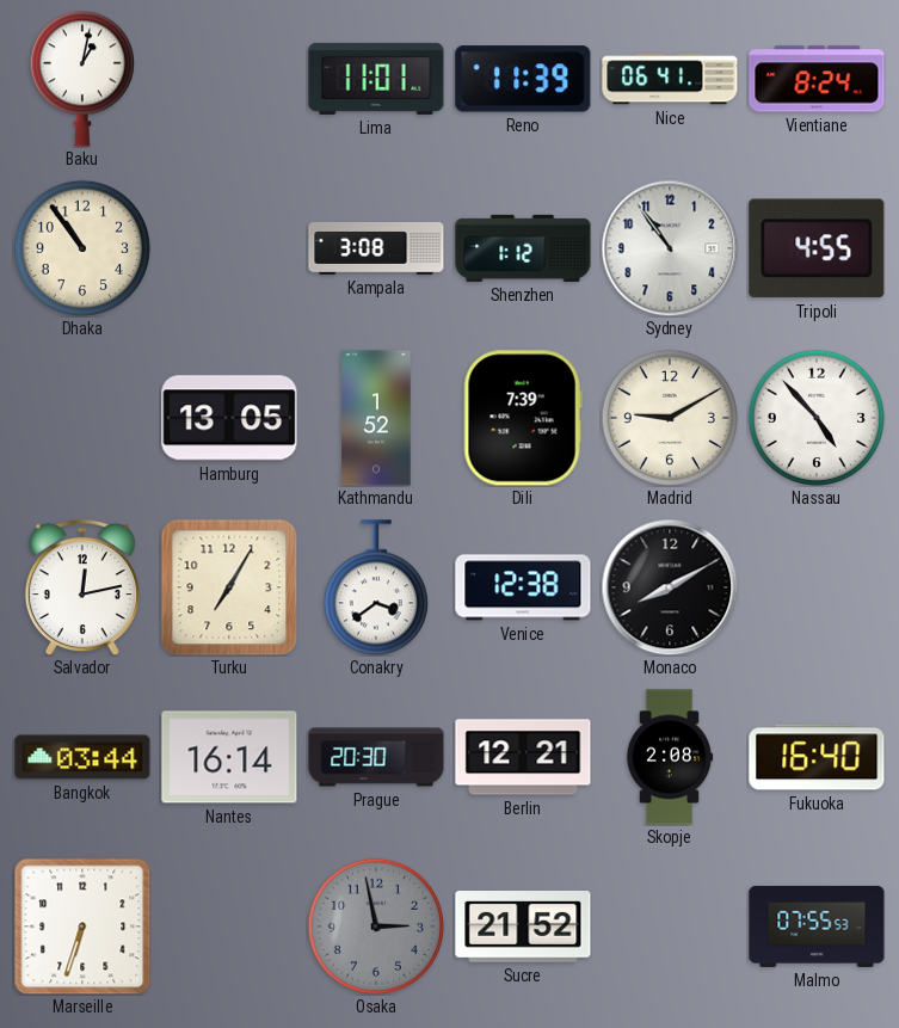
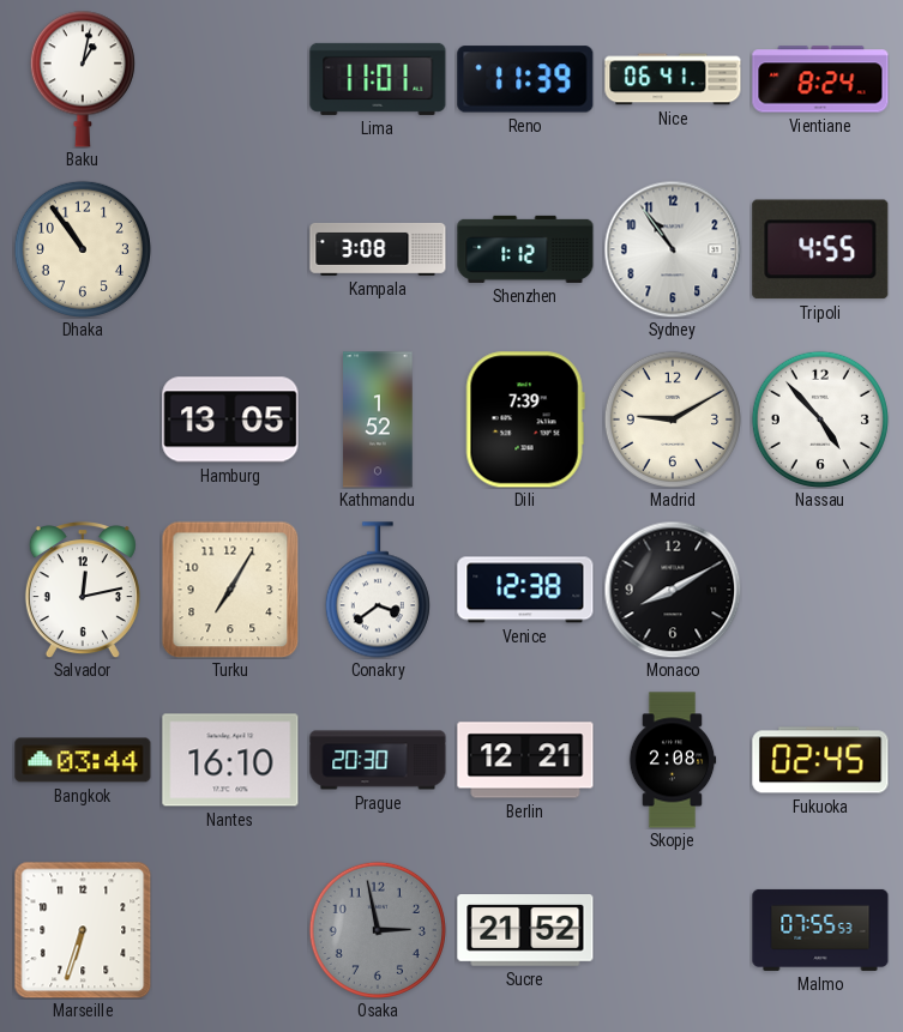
Nantes: 16:14 -> 16:10 (230, 760)
Fukuoka: 16:40 -> 02:45 (820, 760)
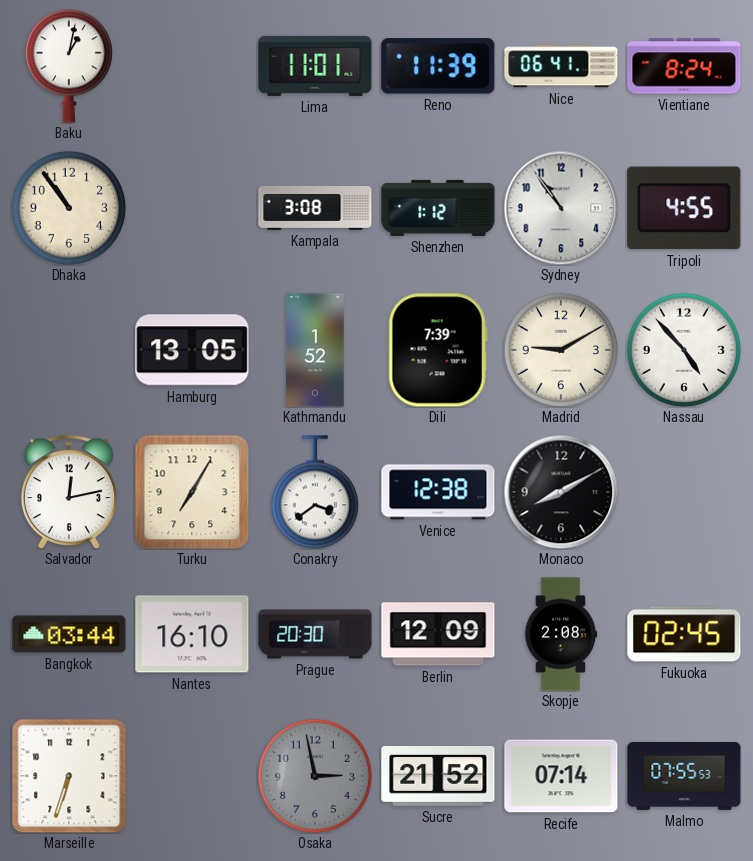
Berlin: 12:21 -> 12:09 (438, 634)
Recife: none -> 07:14 (561, 776)
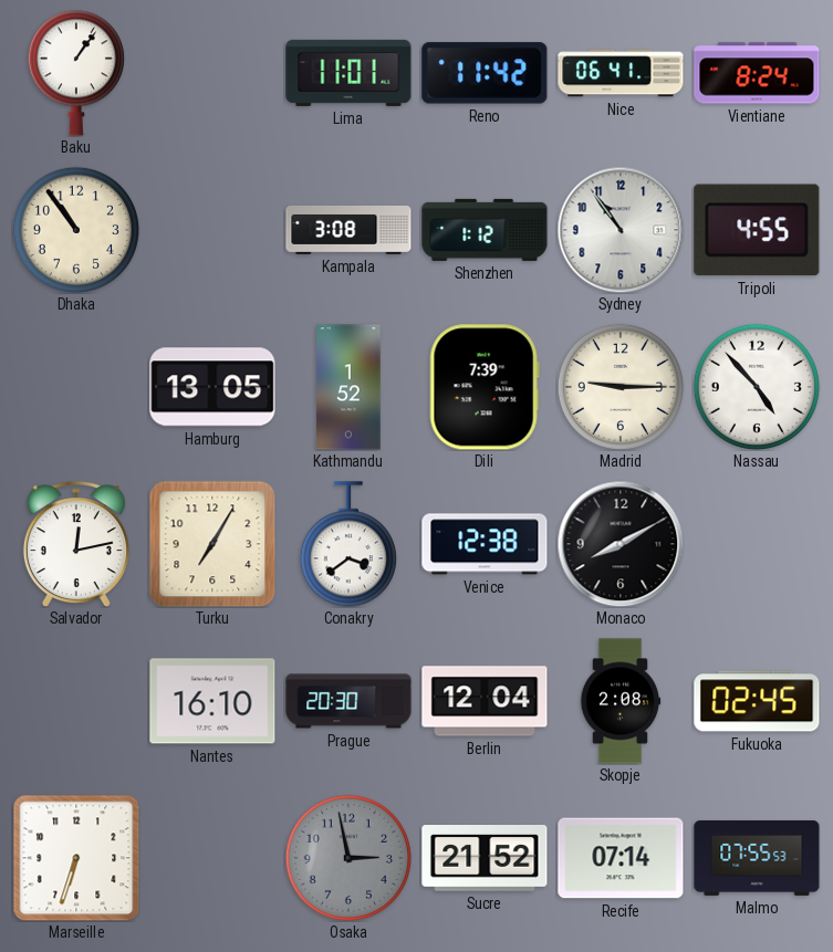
Baku: 1:02 -> 1:06 (76, 73)
Reno: 11:39 -> 11:42 (485, 73)
Madrid: 9:10 -> 9:15 (621, 387)
Bangkok: 03:44 -> none (69, 634)
Berlin: 12:09 -> 12:04 (485, 701)
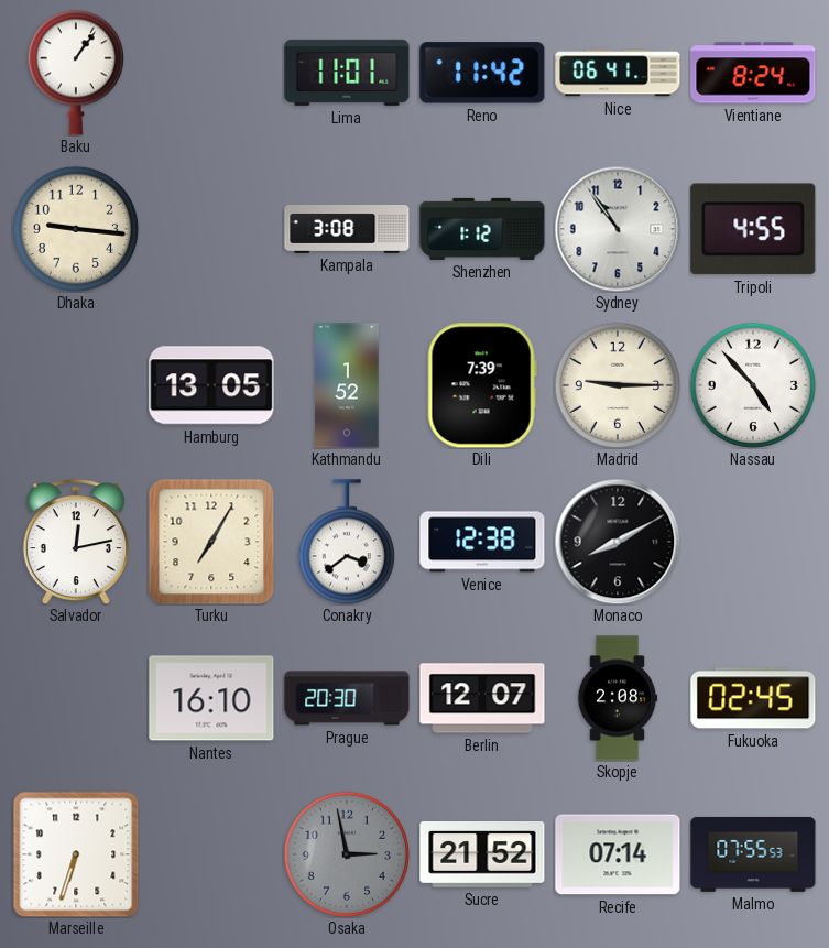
Dhaka: 10:54 -> 9:16 (76, 229)
Berlin: 12:04 -> 12:07 (482, 698)
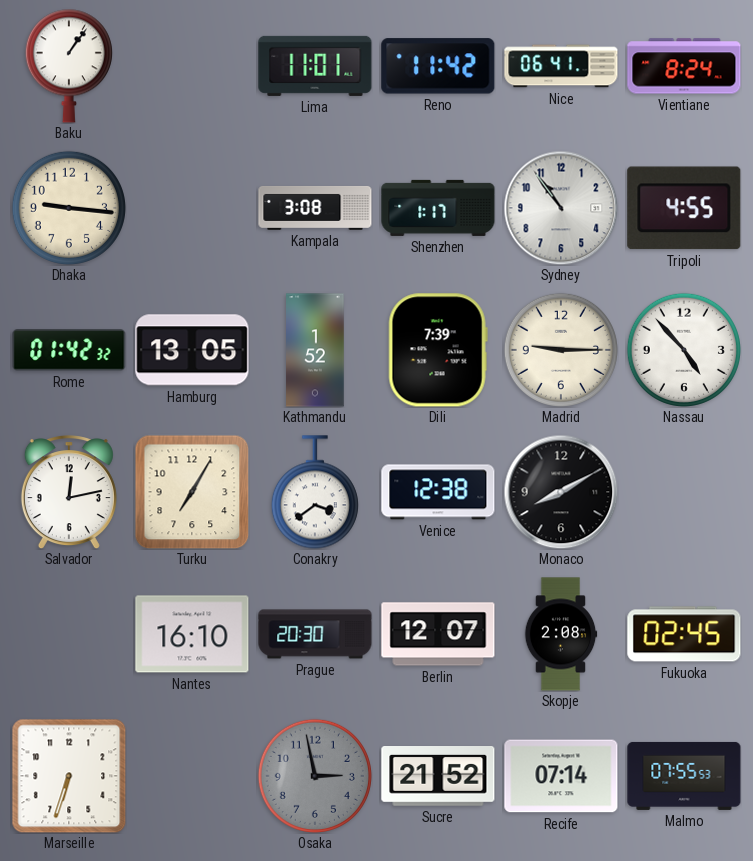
Shenzhen: 1:12 -> 1:17 (438, 208)
Rome: none -> 01:42 (69, 350)
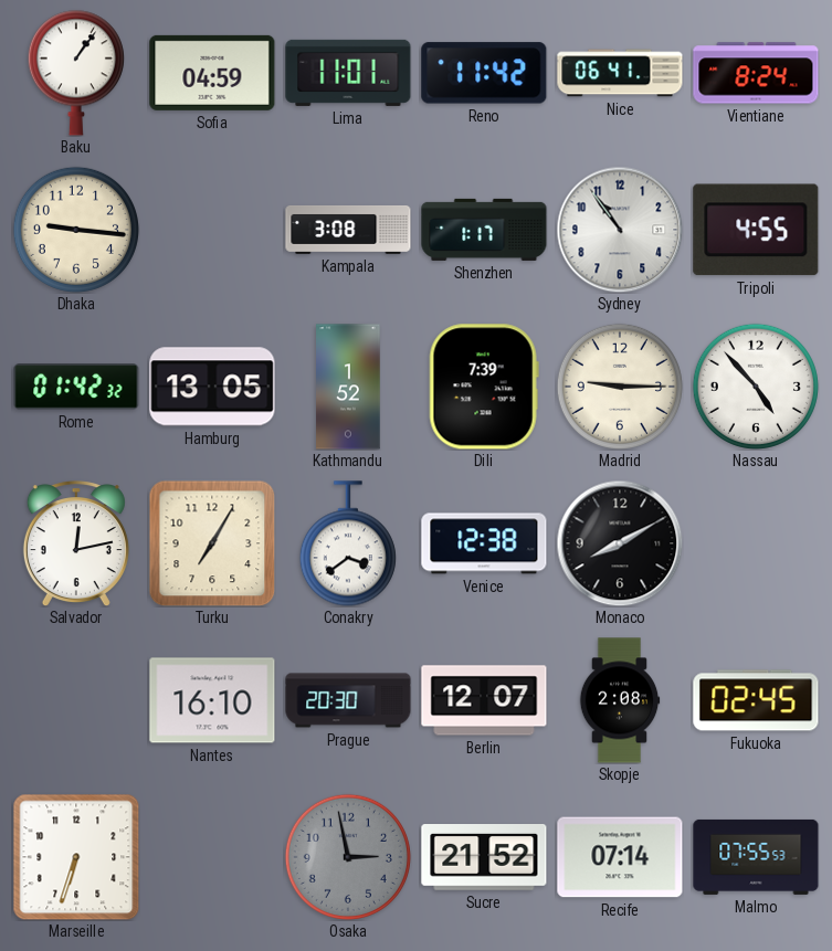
Sofia: none -> 04:59 (212, 73)
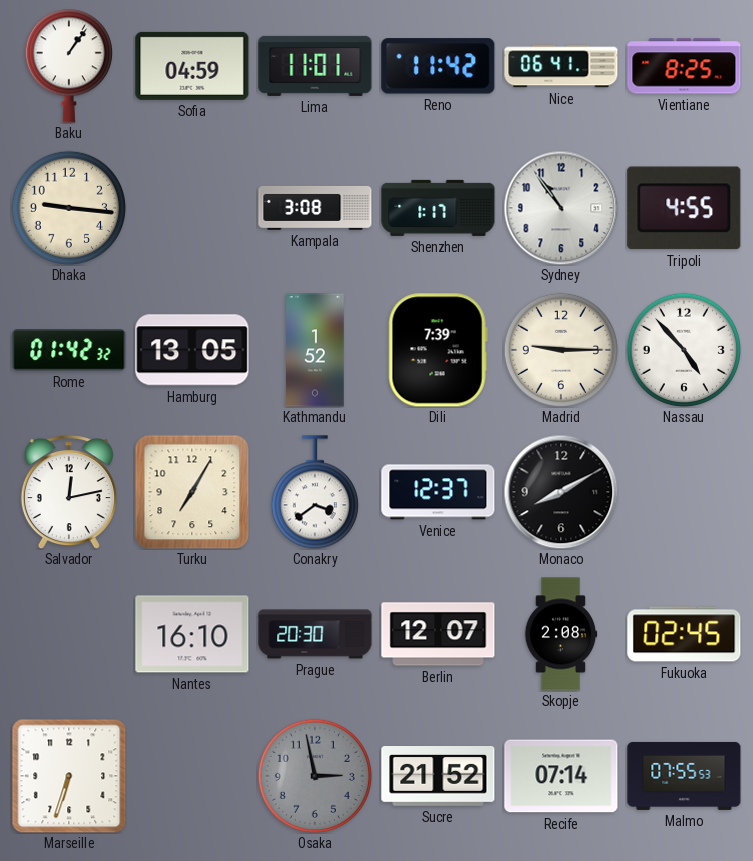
Vientiane: 8:24 -> 8:25 (684, 66)
Venice: 12:38 -> 12:37 (438, 492)
